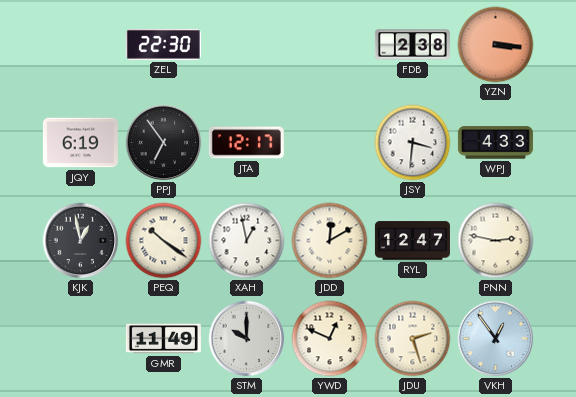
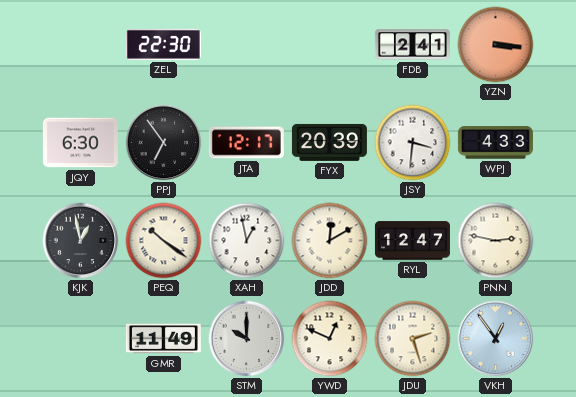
FDB: 2:38 -> 2:41 (412, 45)
JQY: 6:19 -> 6:30 (80, 143)
FYX: none -> 20:39 (329, 142)
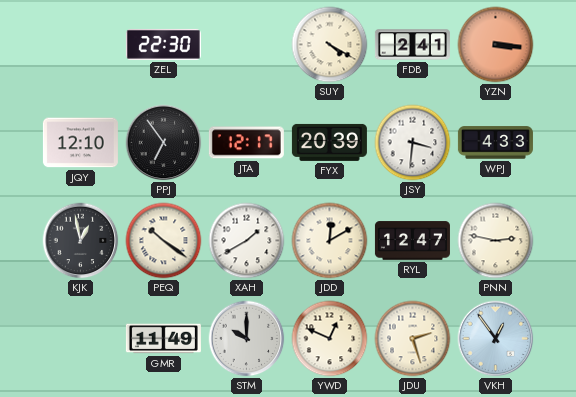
SUY: none -> 4:20 (330, 45)
JQY: 6:30 -> 12:10 (80, 143)
XAH: 12:58 -> 1:40 (247, 241)
